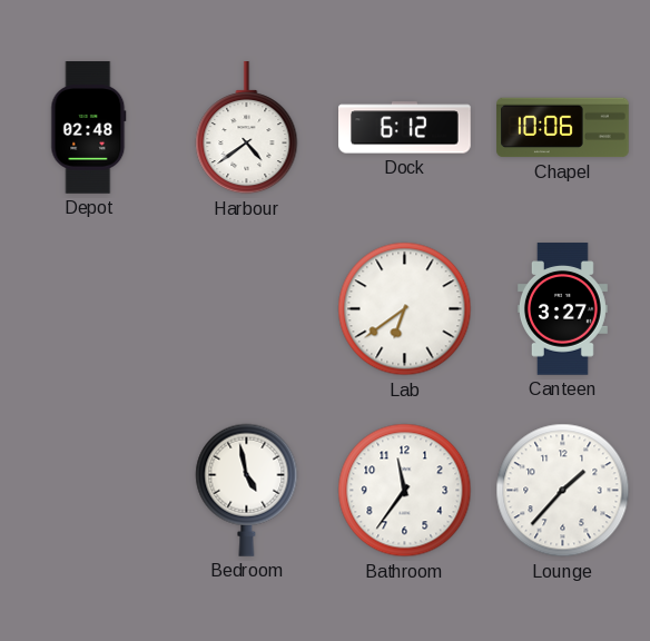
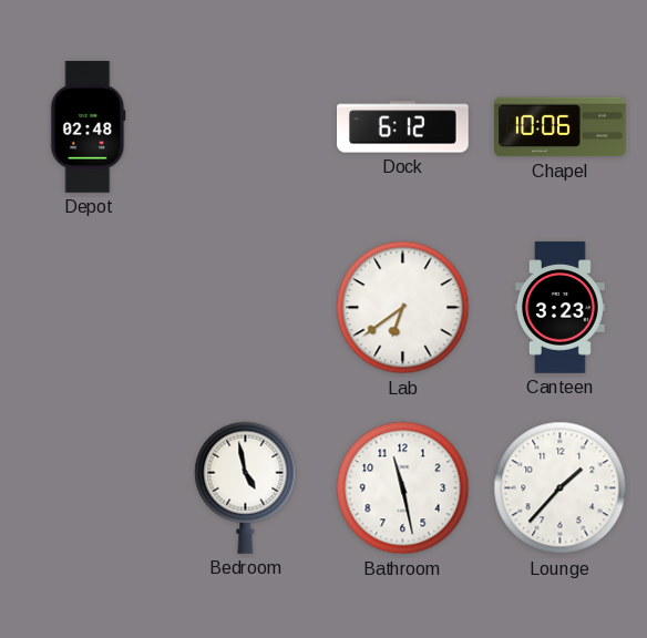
Harbour: 4:39 -> none (247, 129)
Canteen: 3:27 -> 3:23 (559, 308)
Bathroom: 11:36 -> 11:28 (403, 488)
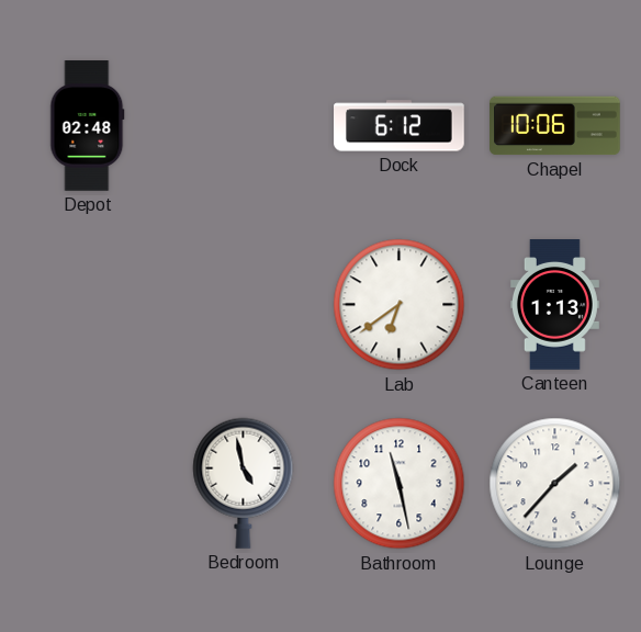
Canteen: 3:23 -> 1:13 (554, 305)
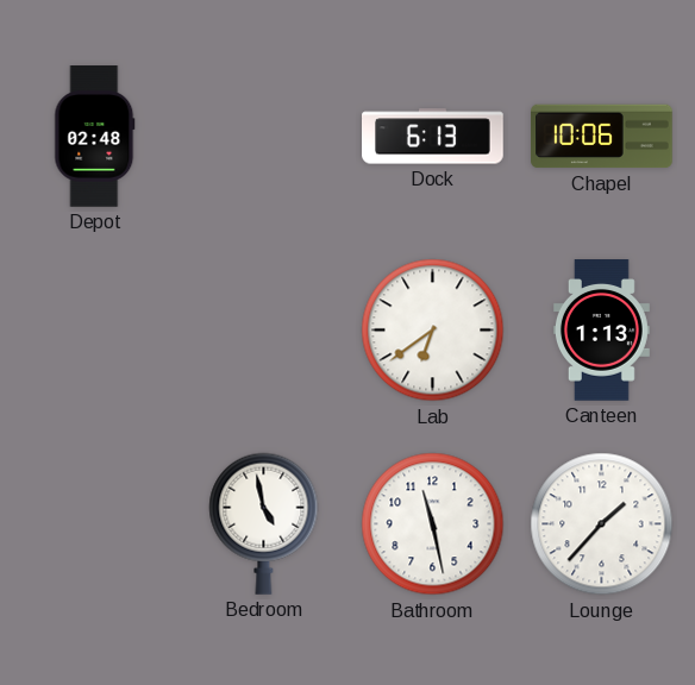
Dock: 6:12 -> 6:13 (433, 137)
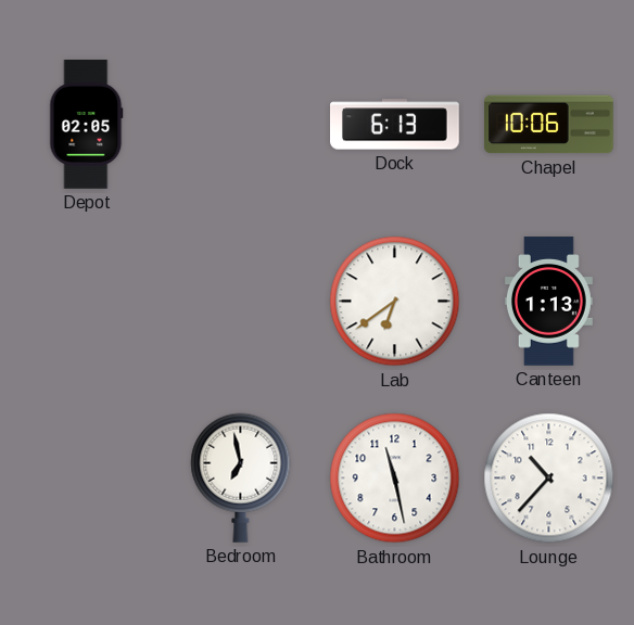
Depot: 02:48 -> 02:05 (87, 125)
Bedroom: 4:58 -> 6:58 (241, 477)
Lounge: 1:37 -> 10:37 (549, 479)
